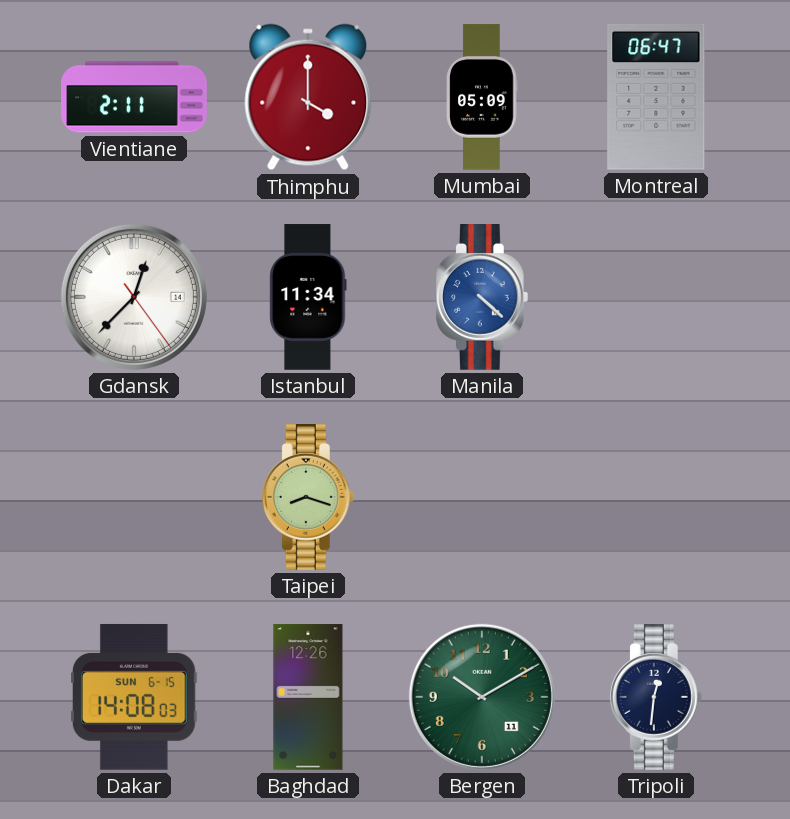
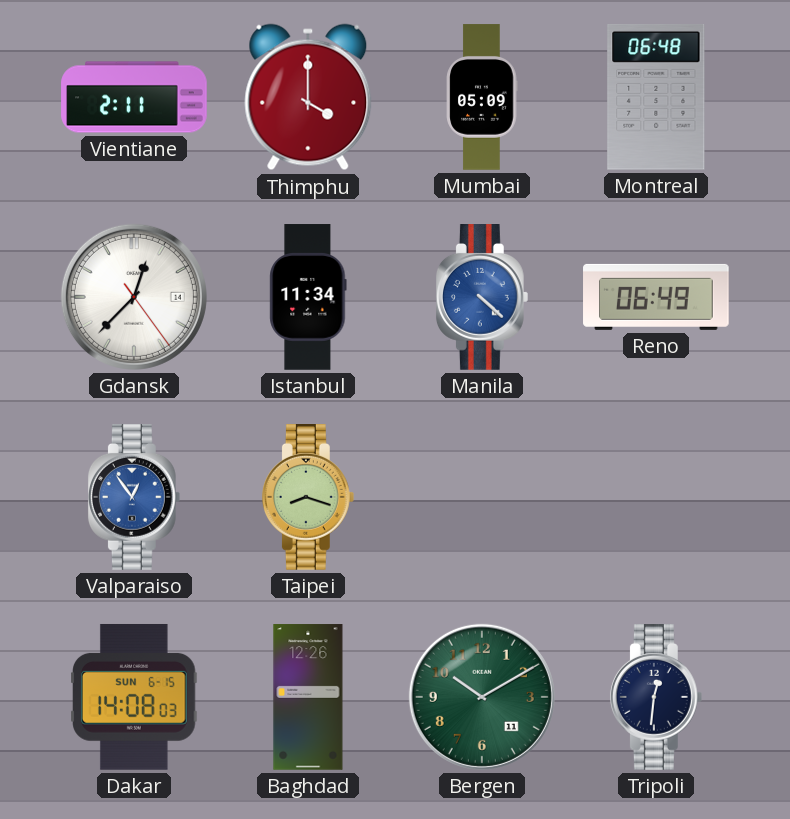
Montreal: 06:47 -> 06:48 (656, 98)
Reno: none -> 06:49 (656, 297)
Valparaiso: none -> 12:54 (134, 498)
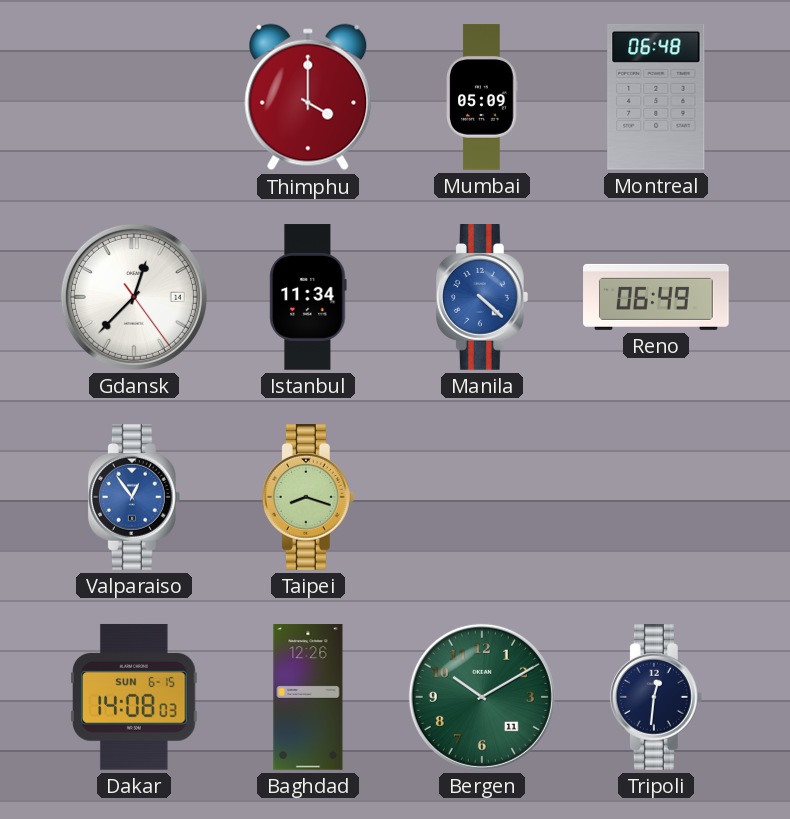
Vientiane: 2:11 -> none (134, 97)
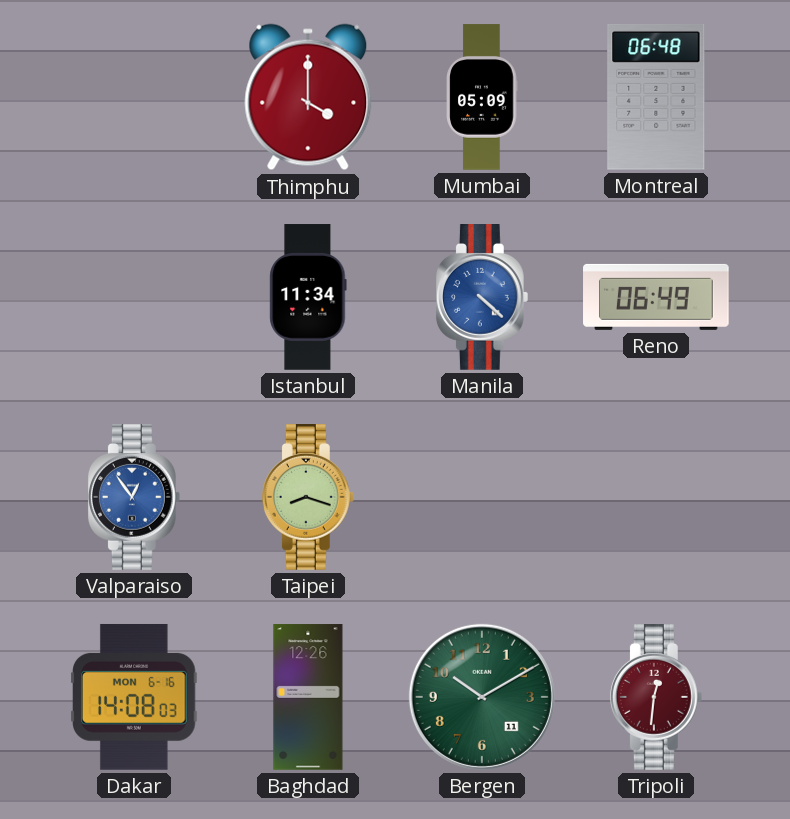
Gdansk: 12:37 -> none (134, 297)
Dakar date: SUN 6-15 -> MON 6-16 (134, 697)
Tripoli dial: navy -> burgundy (656, 698)
